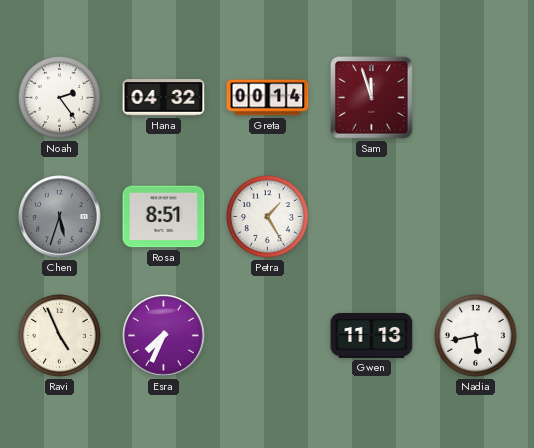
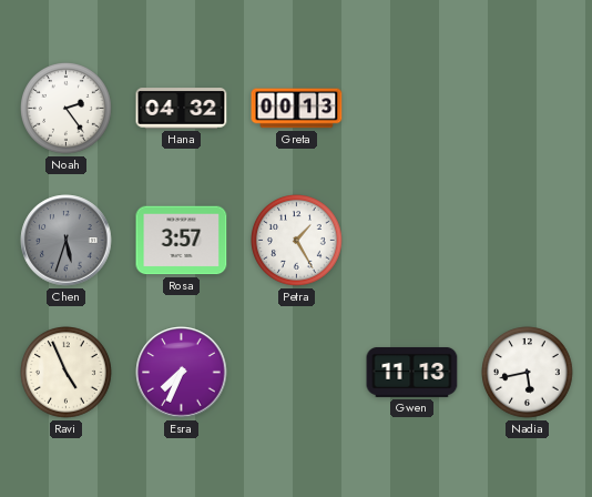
Greta: 00:14 -> 00:13 (297, 109)
Sam: 11:57 -> none (372, 98)
Rosa: 8:51 -> 3:57 (182, 241)
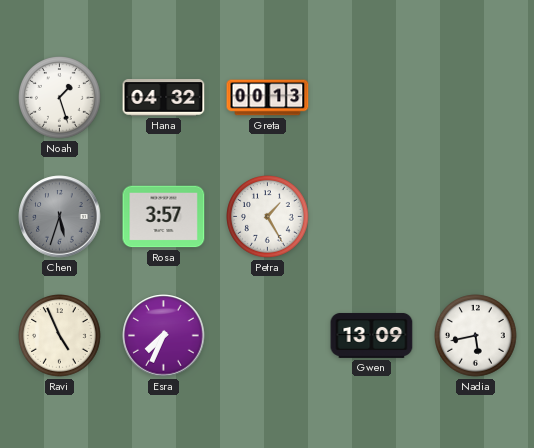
Noah: 2:24 -> 1:27 (60, 98)
Gwen: 11:13 -> 13:09 (372, 335)
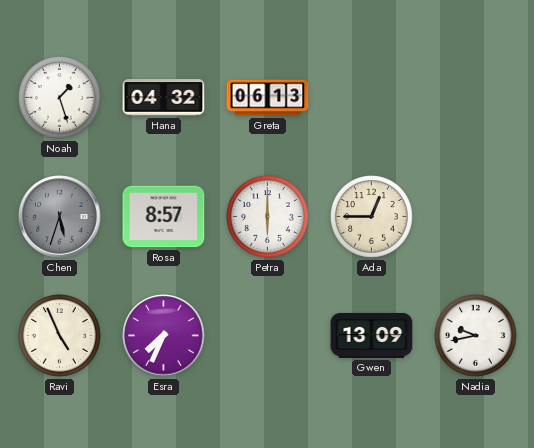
Greta: 00:13 -> 06:13 (268, 98)
Rosa: 3:57 -> 8:57 (164, 217)
Petra: 1:25 -> 6:00 (268, 217)
Ada: none -> 12:45 (372, 217)
Nadia: 5:43 -> 9:43 (476, 336)
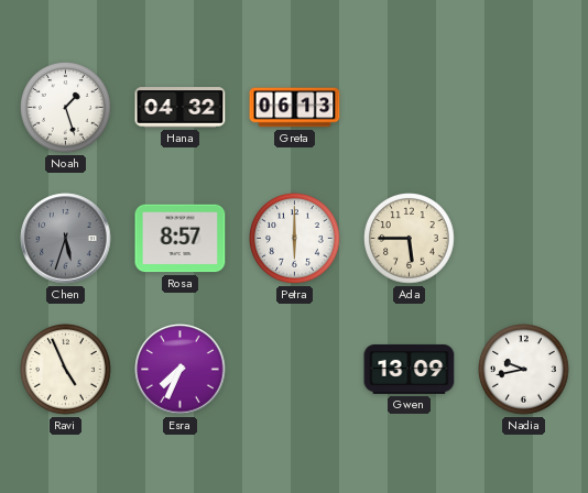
Ada: 12:45 -> 5:45 (410, 239)
